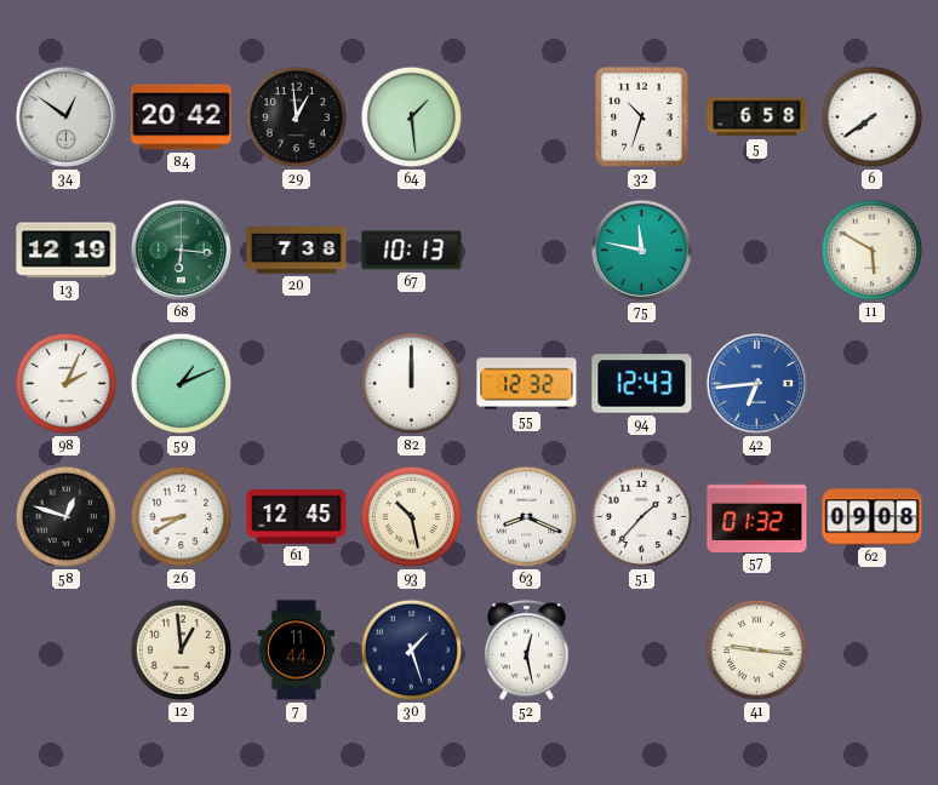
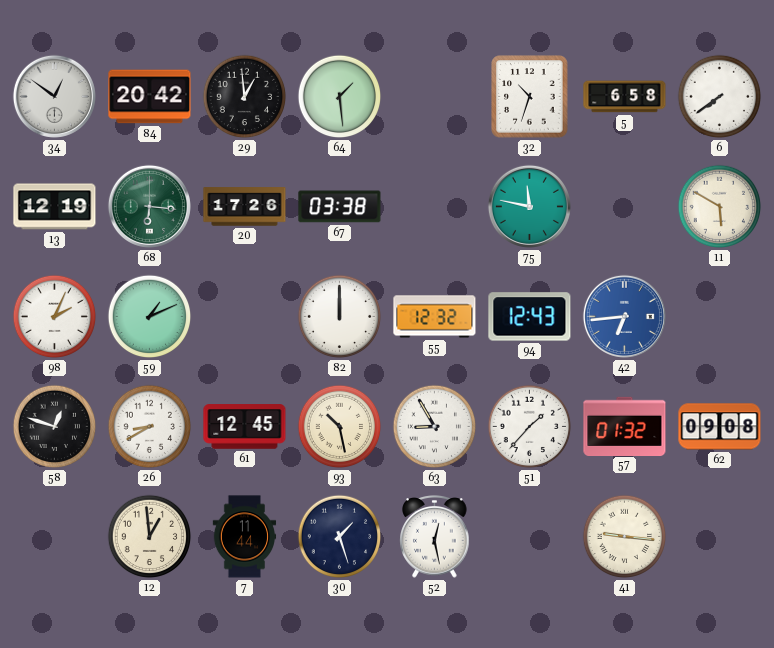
20: 7:38 -> 17:26 (245, 207)
67: 10:13 -> 03:38 (340, 207)
63: 8:19 -> 8:55 (435, 427)
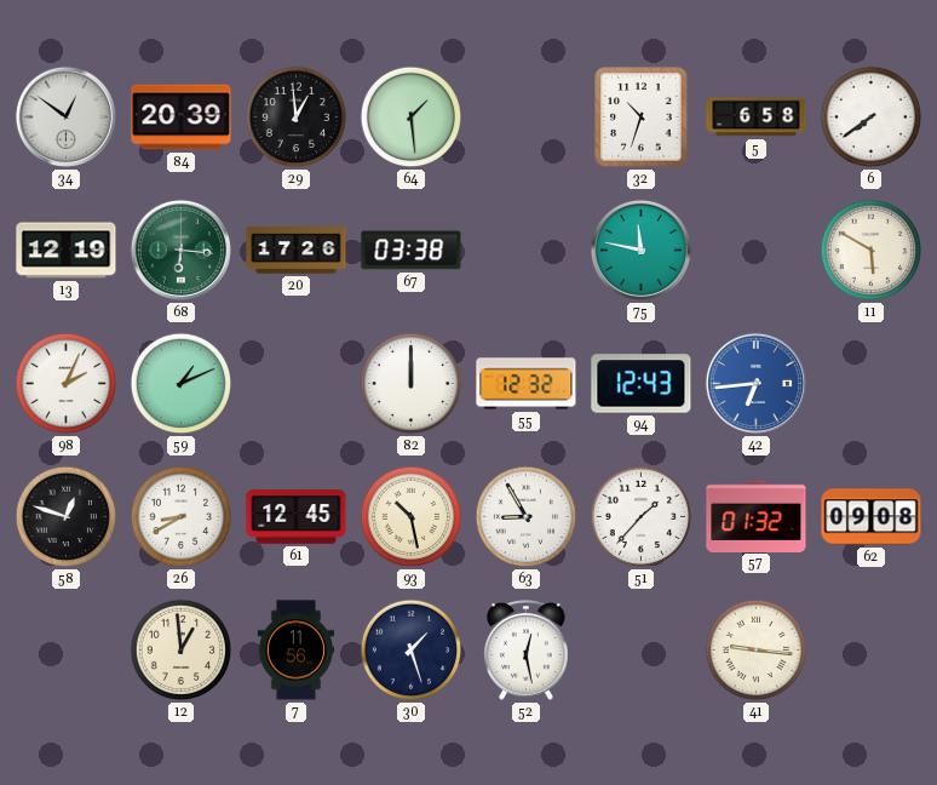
84: 20:42 -> 20:39 (182, 118)
7: 11:44 -> 11:56 (297, 651)
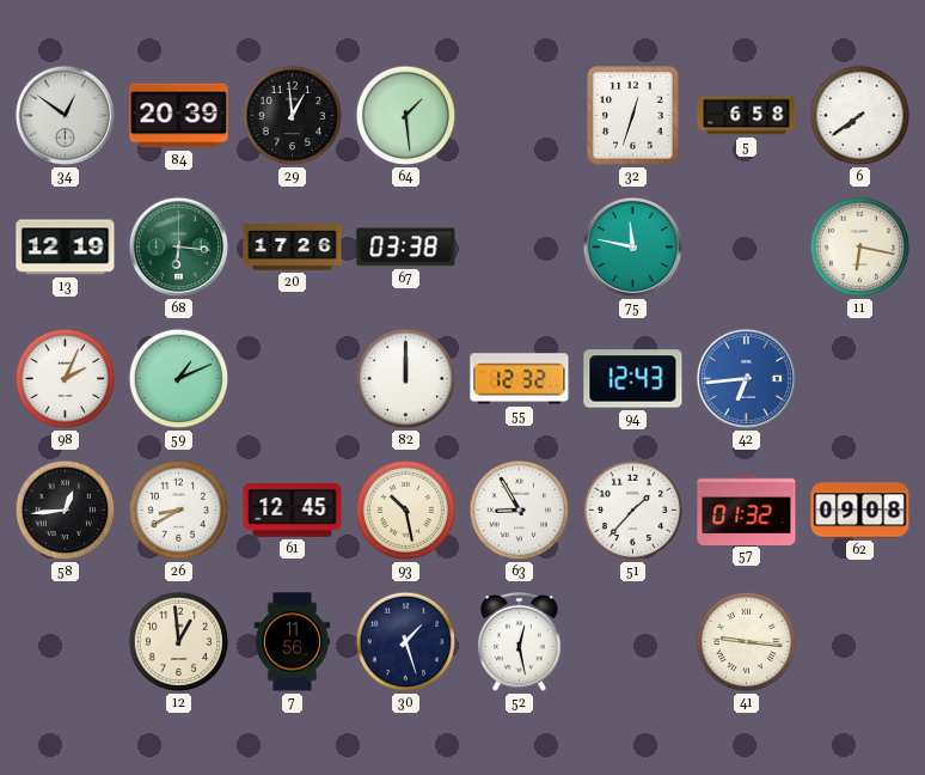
32: 10:33 -> 12:33 (633, 116)
11: 5:50 -> 6:17 (860, 248)
58: 12:48 -> 12:44 (66, 511)
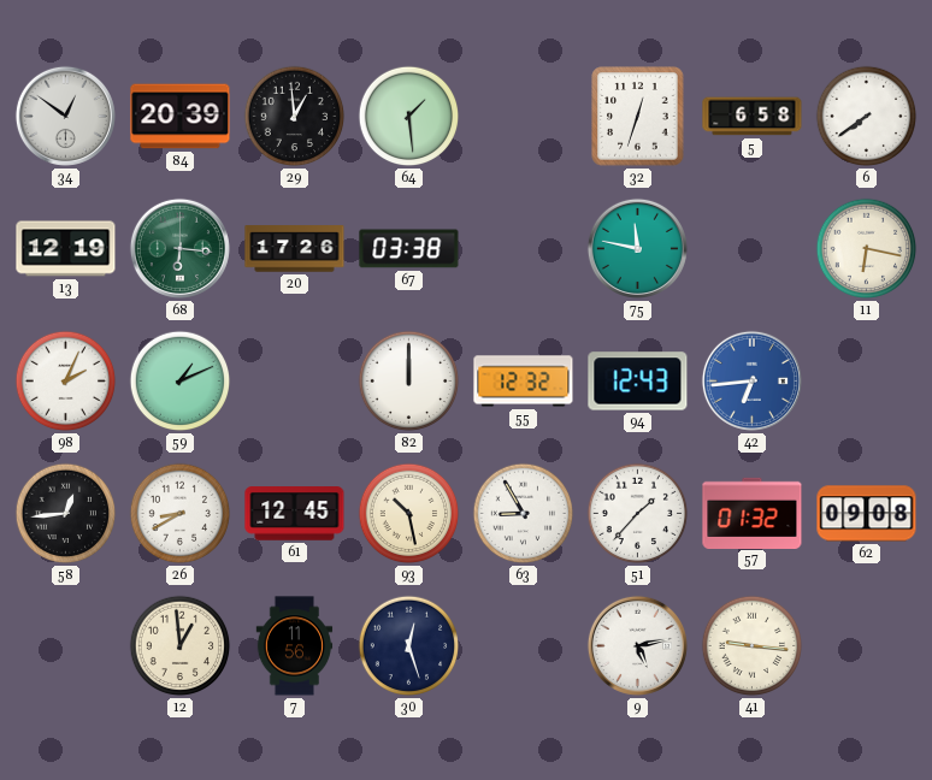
30: 1:27 -> 12:27 (409, 646)
52: 12:28 -> none (520, 642)
9: none -> 5:13 (637, 645)
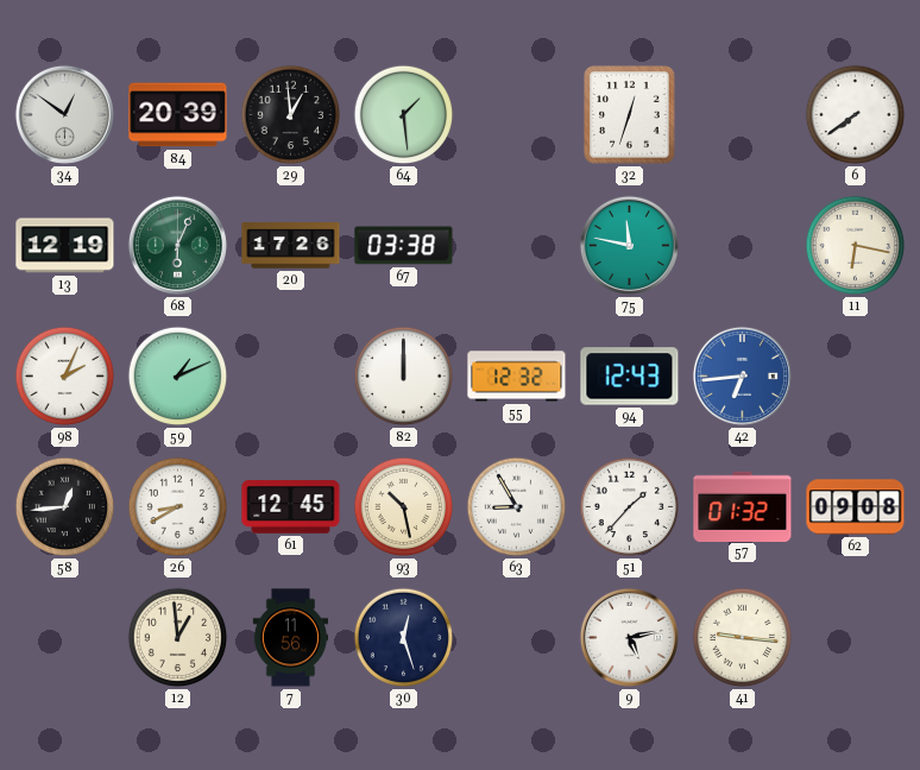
5: 6:58 -> none (753, 117)
68: 6:16 -> 6:04 (177, 245)
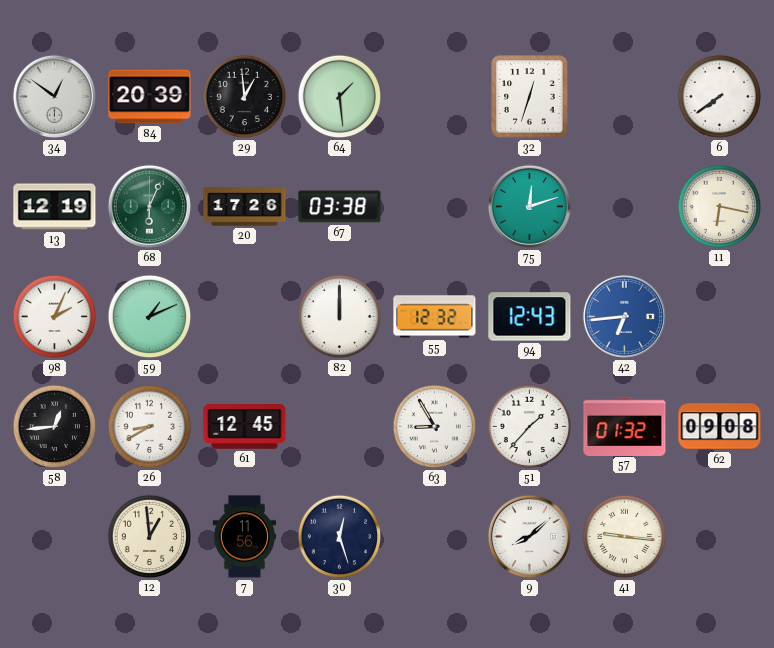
75: 11:47 -> 12:12 (529, 206)
93: 10:28 -> none (404, 507)
9: 5:13 -> 8:08 (529, 536)
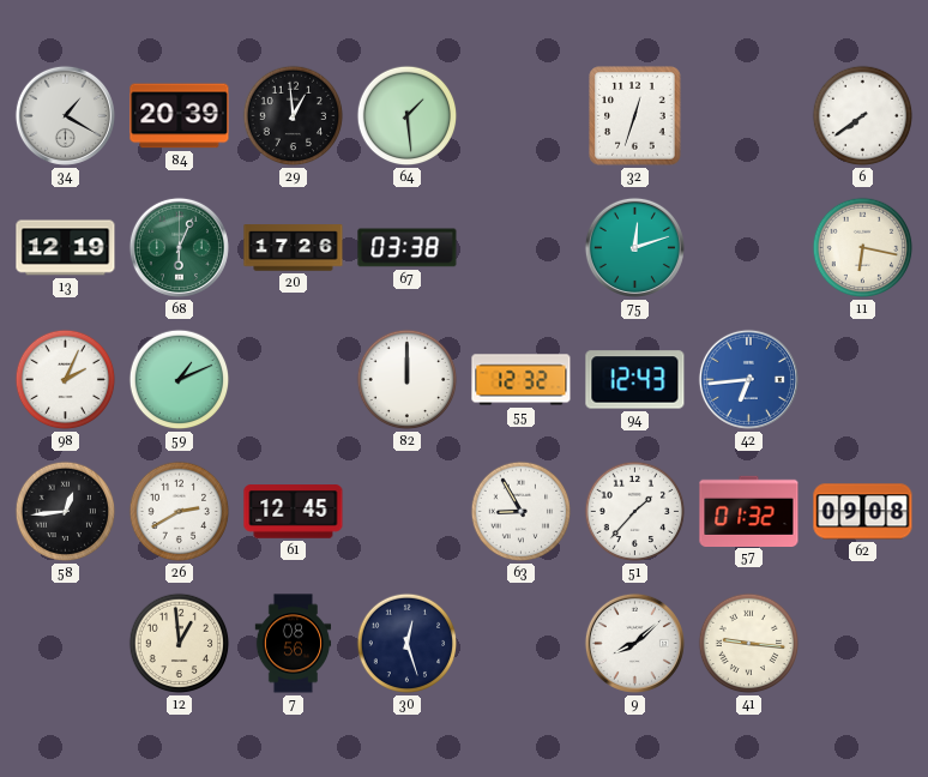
34: 12:51 -> 1:20 (65, 115)
26: 8:40 -> 2:40 (180, 512)
7: 11:56 -> 08:56 (294, 644)
